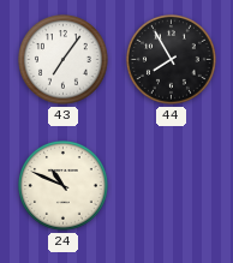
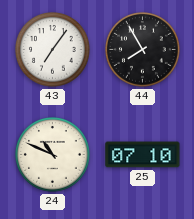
25: none -> 07:10 (143, 155)
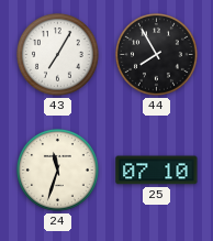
43: 7:06 -> 7:05 (58, 55)
24: 10:49 -> 11:33 (58, 171)
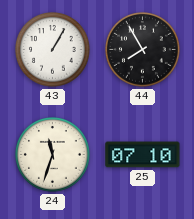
43: 7:05 -> 1:05 (53, 50)
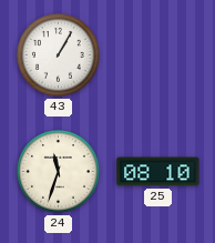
44: 7:55 -> none (143, 50)
25: 07:10 -> 08:10 (158, 172)
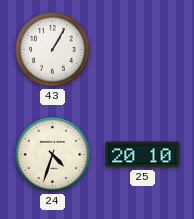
24: 11:33 -> 4:33 (53, 155)
25: 08:10 -> 20:10 (143, 155)
